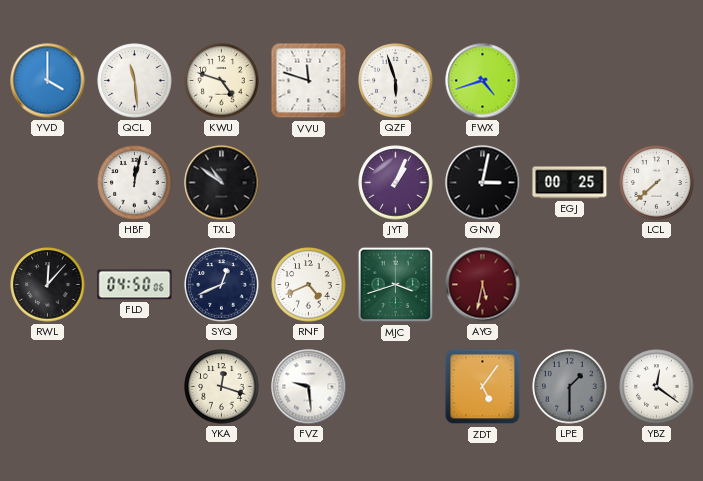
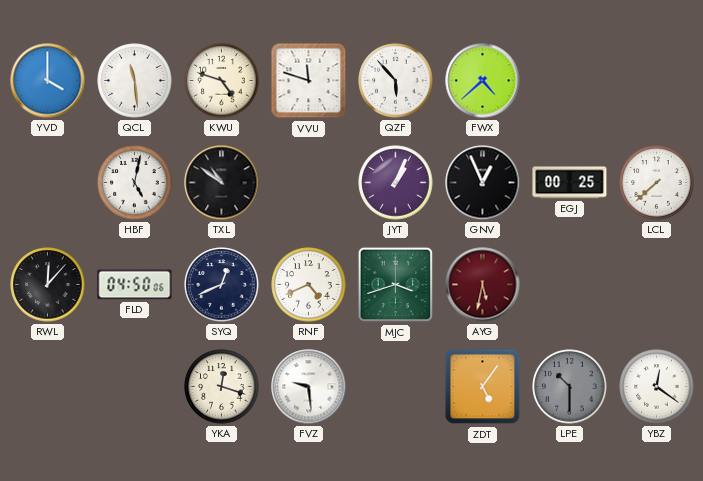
QZF: 5:57 -> 5:53 (396, 81)
FWX: 4:42 -> 4:38 (483, 81)
HBF: 12:02 -> 5:02 (135, 183)
GNV: 3:02 -> 12:56 (483, 183)
LPE: 1:30 -> 10:30 (570, 387)
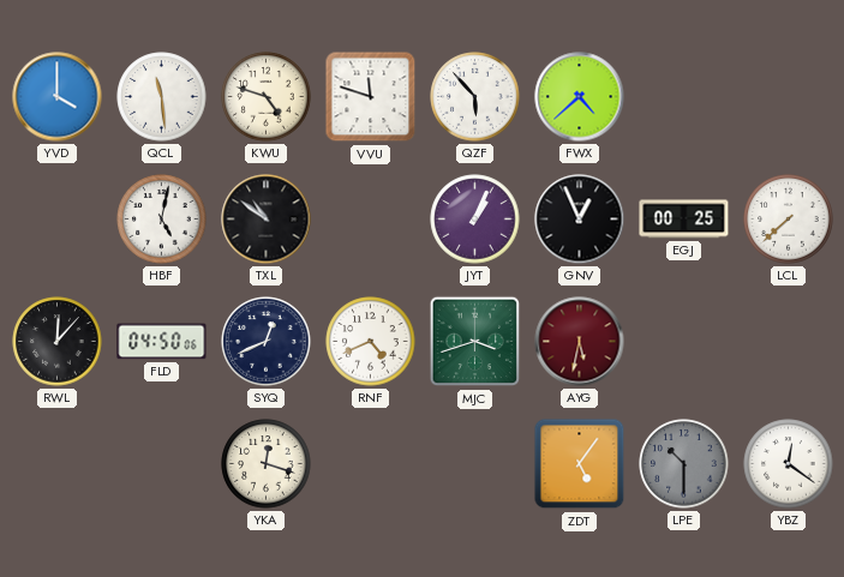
FVZ: 9:29 -> none (309, 387)
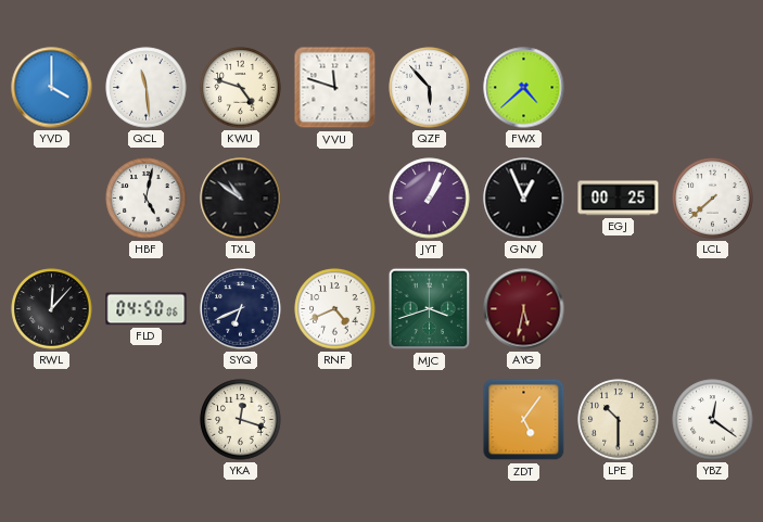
SYQ: 12:41 -> 6:41 (241, 309)
LPE dial: grey -> cream (619, 420)
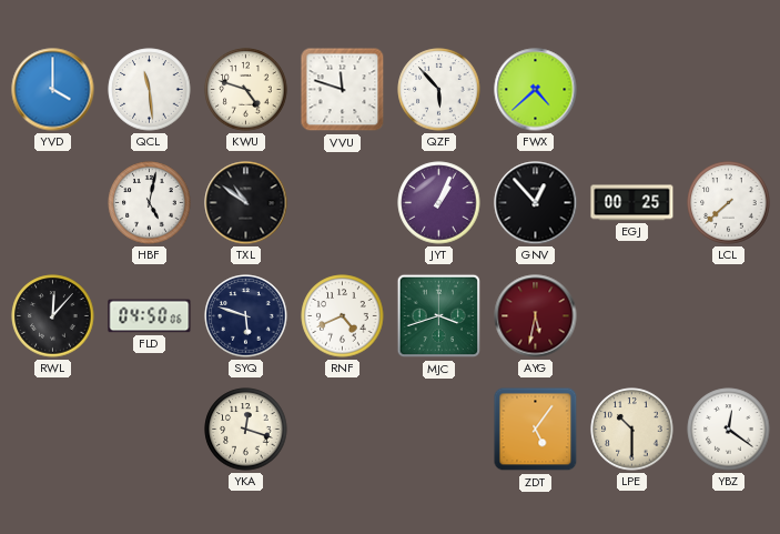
GNV: 12:56 -> 12:53 (536, 203)
SYQ: 6:41 -> 5:48 (246, 316)
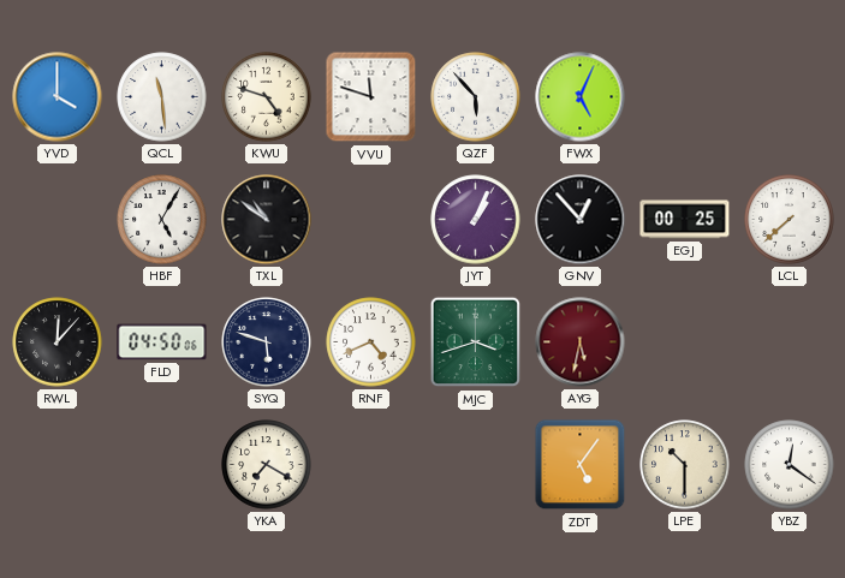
FWX: 4:38 -> 5:04 (581, 97)
HBF: 5:02 -> 5:05 (162, 220)
YKA: 12:18 -> 7:20 (267, 465)
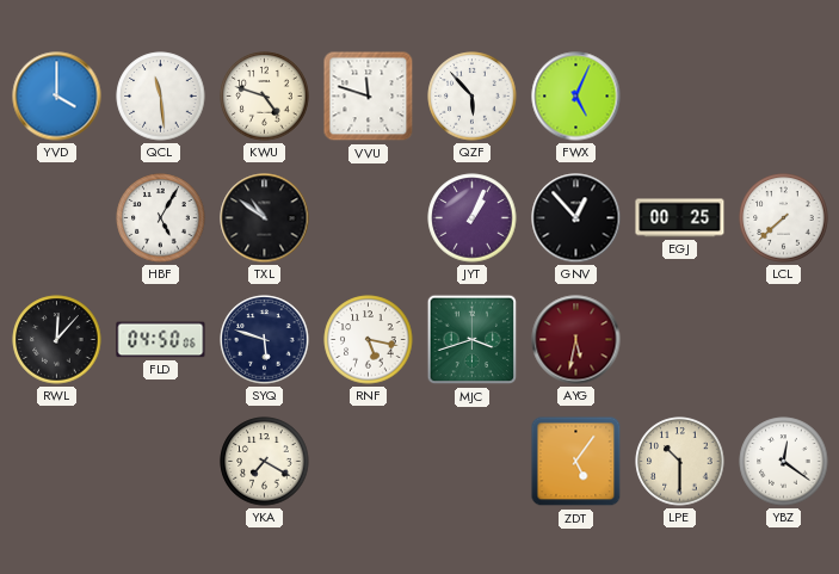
RNF: 4:41 -> 5:17 (369, 340)
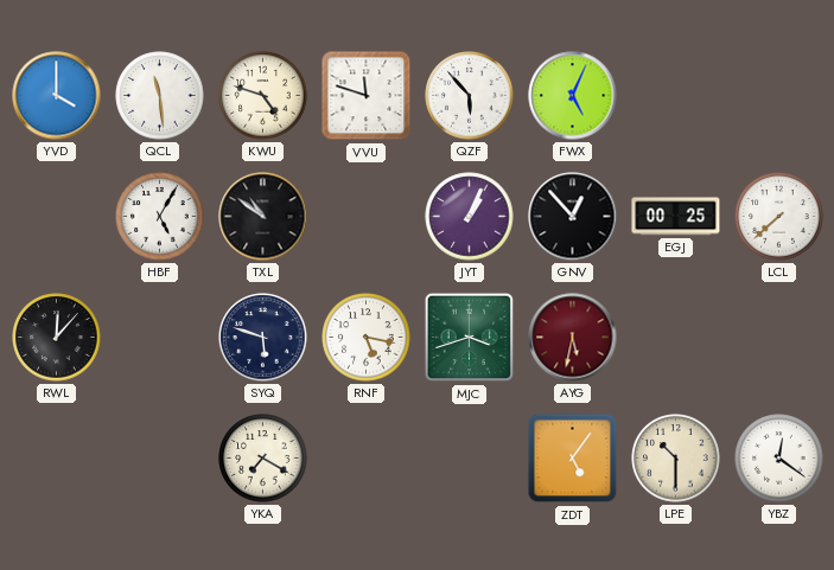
FLD: 04:50 -> none (161, 340)
